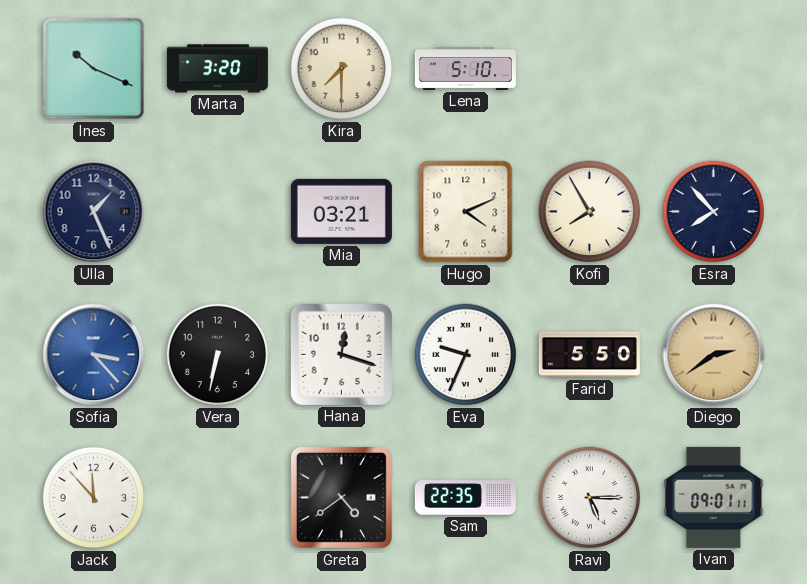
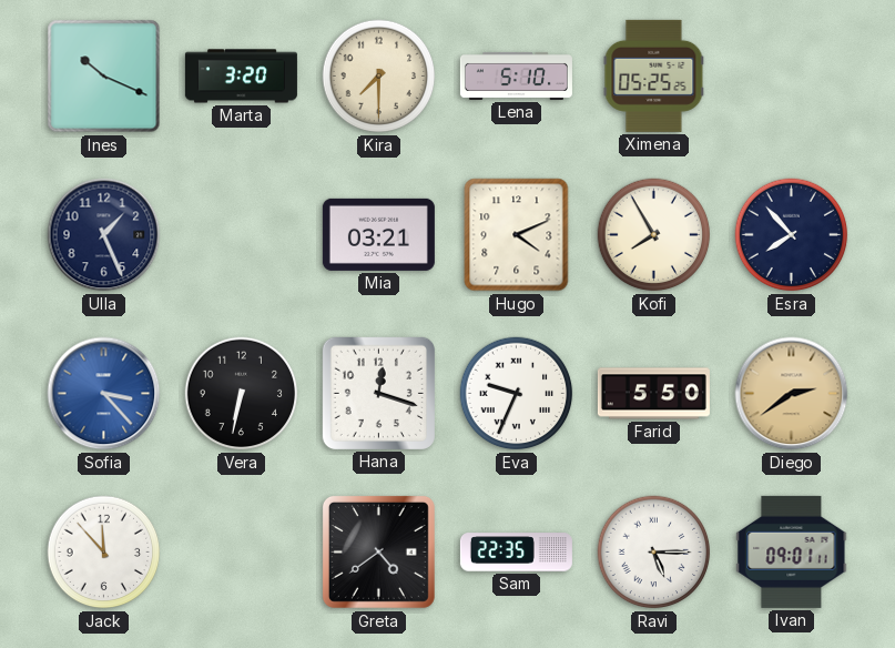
Ximena: none -> 05:25 (654, 75)
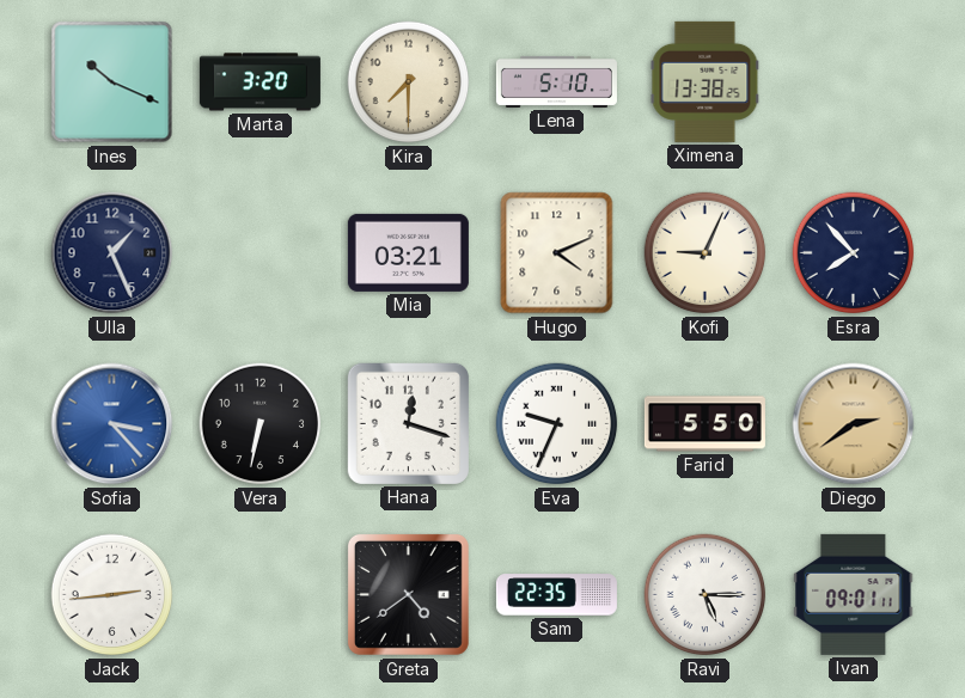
Ximena: 05:25 -> 13:38 (706, 81)
Kofi: 7:55 -> 9:04 (706, 253)
Jack: 11:53 -> 2:44 (112, 595)
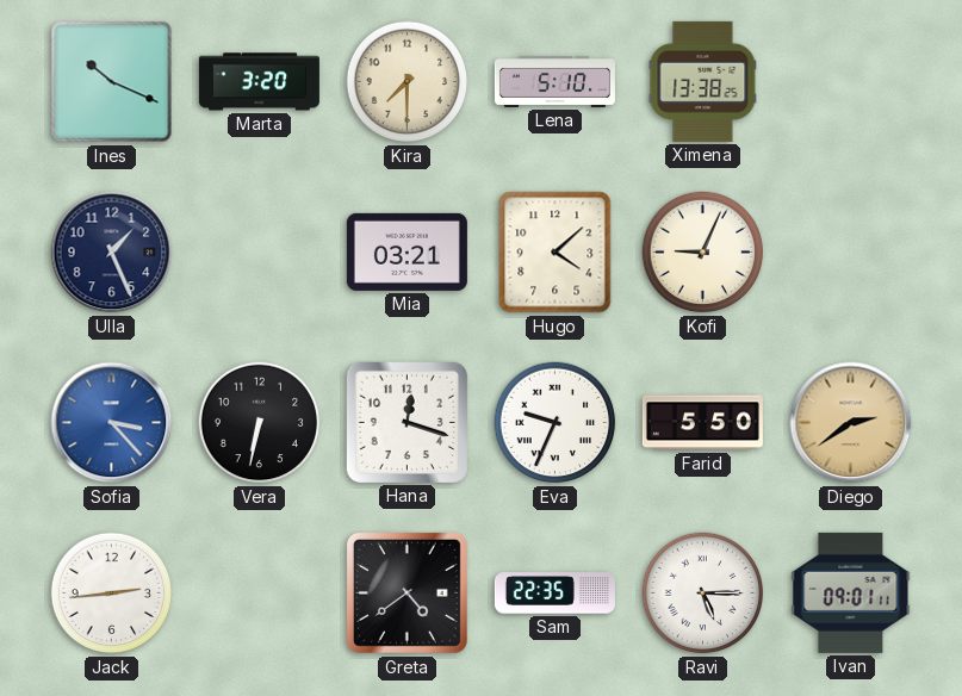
Hugo: 4:11 -> 4:08 (556, 253)
Esra: 7:53 -> none (854, 253)
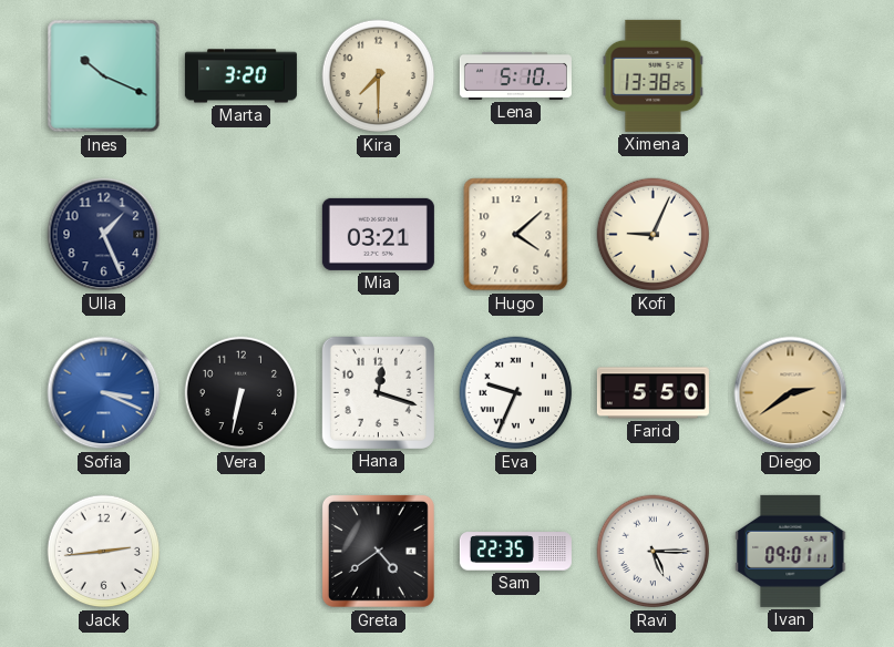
Sofia: 3:23 -> 3:19 (104, 393)
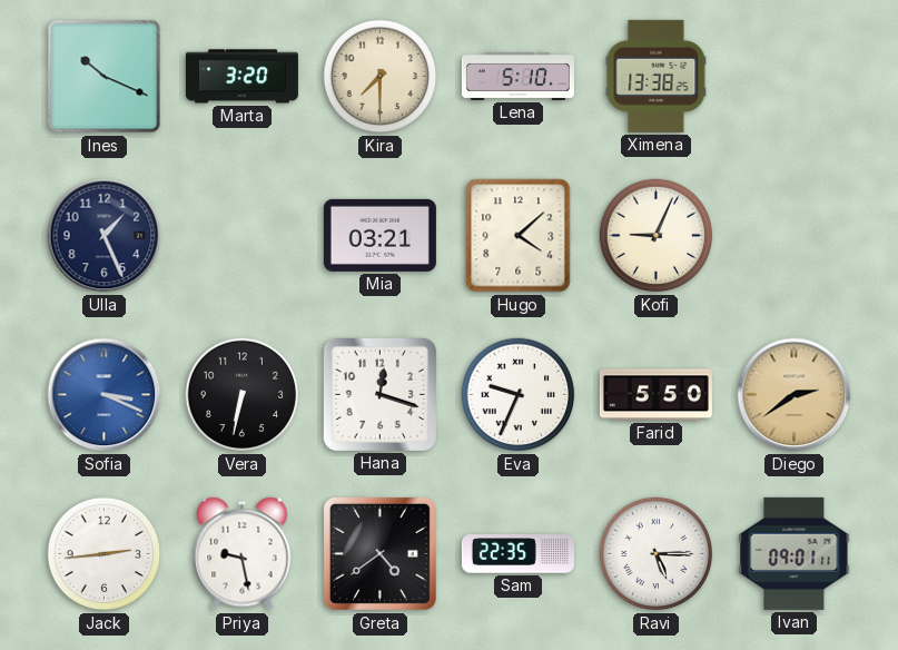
Priya: none -> 9:28 (243, 554)
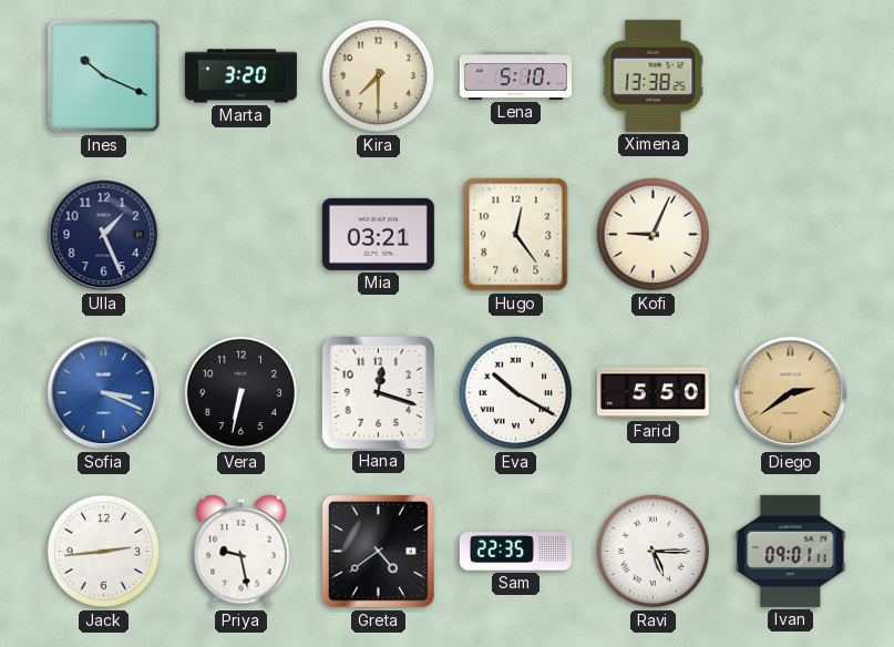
Hugo: 4:08 -> 12:24 (516, 235)
Eva: 9:34 -> 10:20 (516, 393)
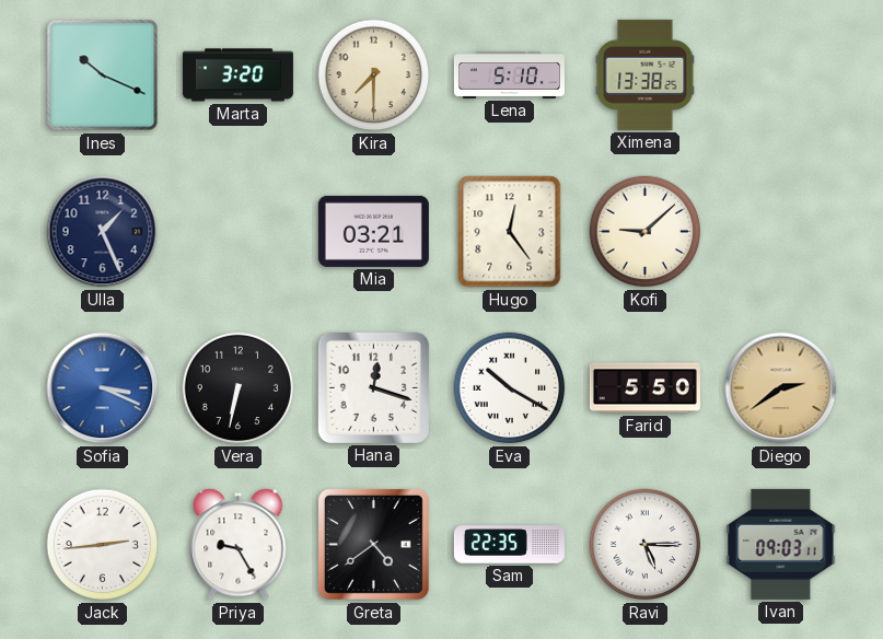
Kofi: 9:04 -> 9:08 (646, 232)
Priya: 9:28 -> 9:25 (239, 545)
Ivan: 09:01 -> 09:03 (781, 544)
